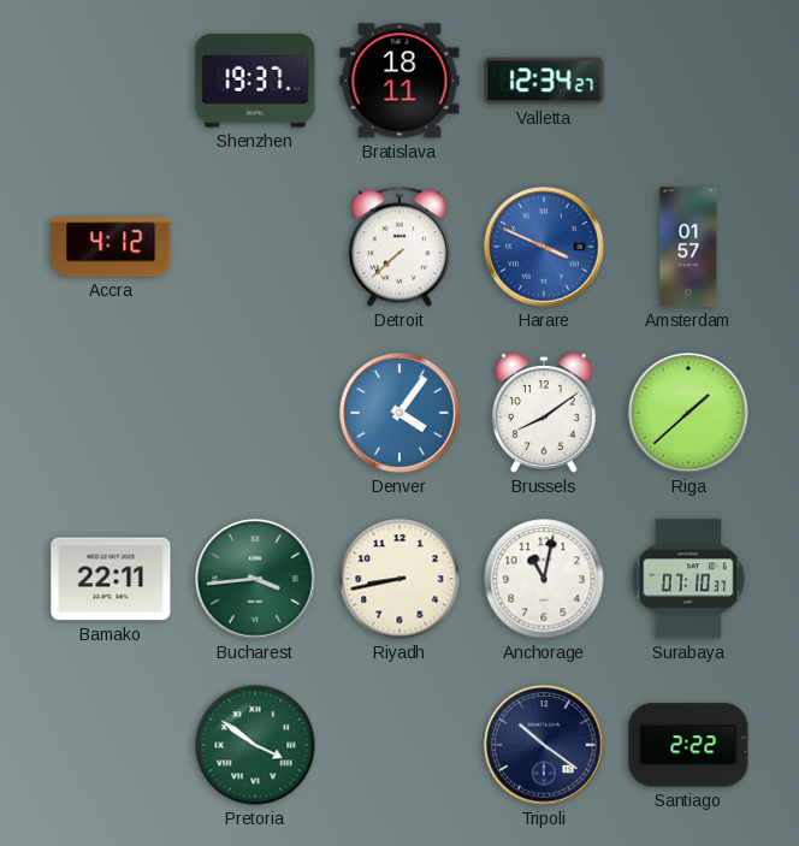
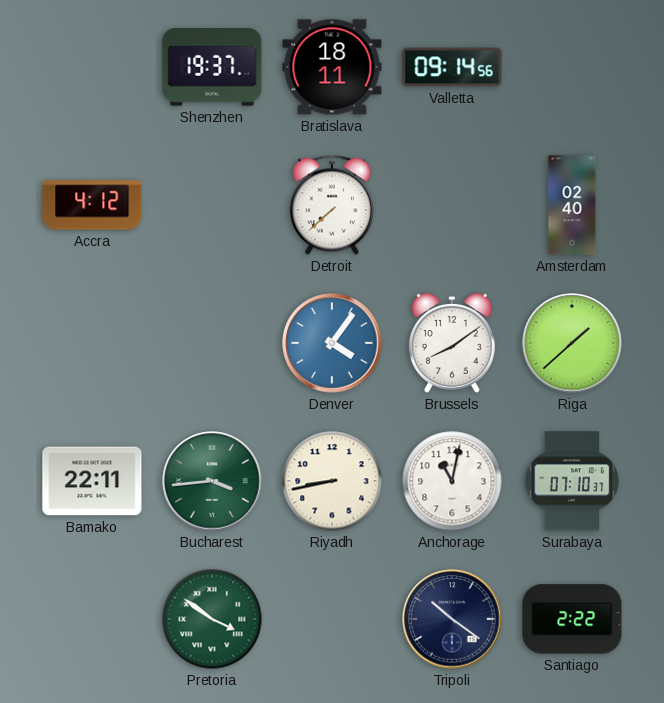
Valletta: 12:34 -> 09:14 (452, 67)
Harare: 3:49 -> none (544, 247)
Amsterdam: 01:57 -> 02:40 (572, 205)
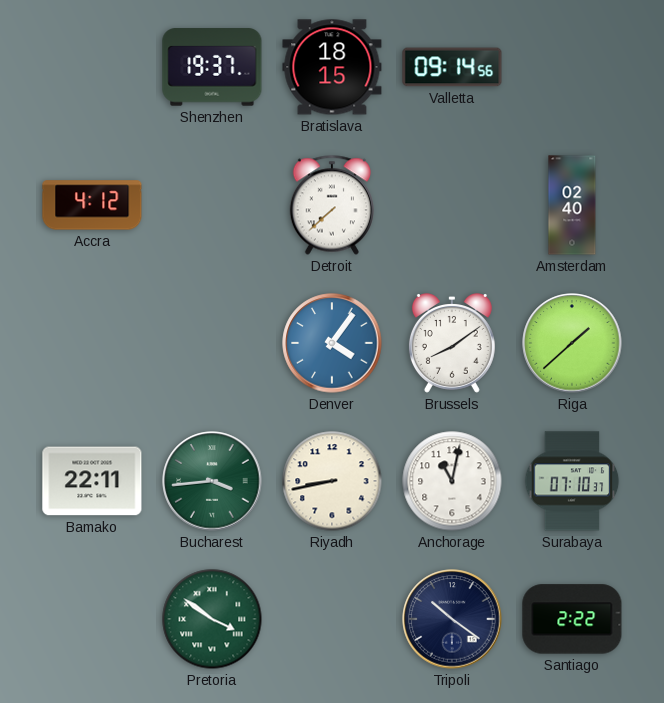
Bratislava: 18:11 -> 18:15 (332, 67)
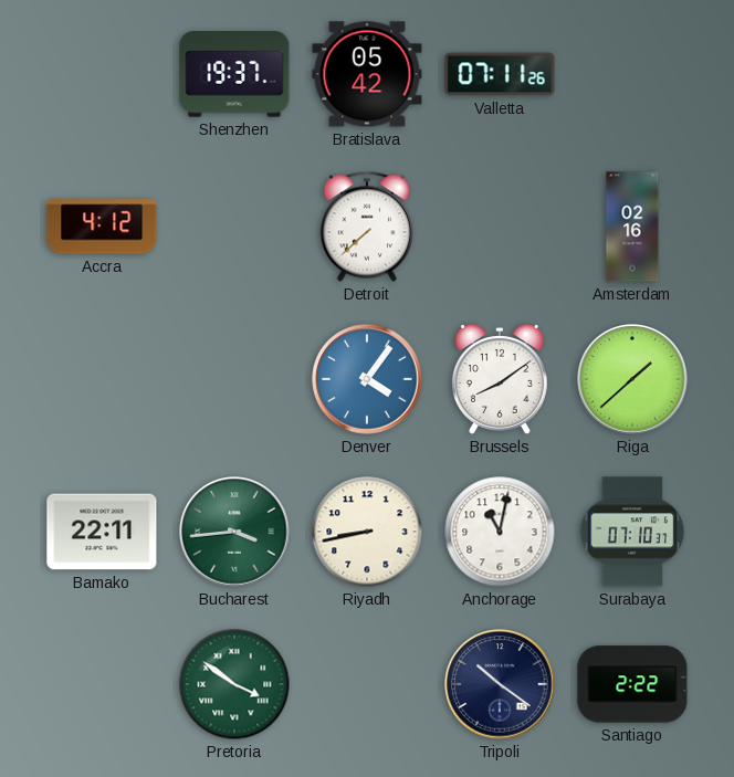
Bratislava: 18:15 -> 05:42 (367, 74)
Valletta: 09:14 -> 07:11 (500, 74)
Amsterdam: 02:40 -> 02:16 (632, 227)
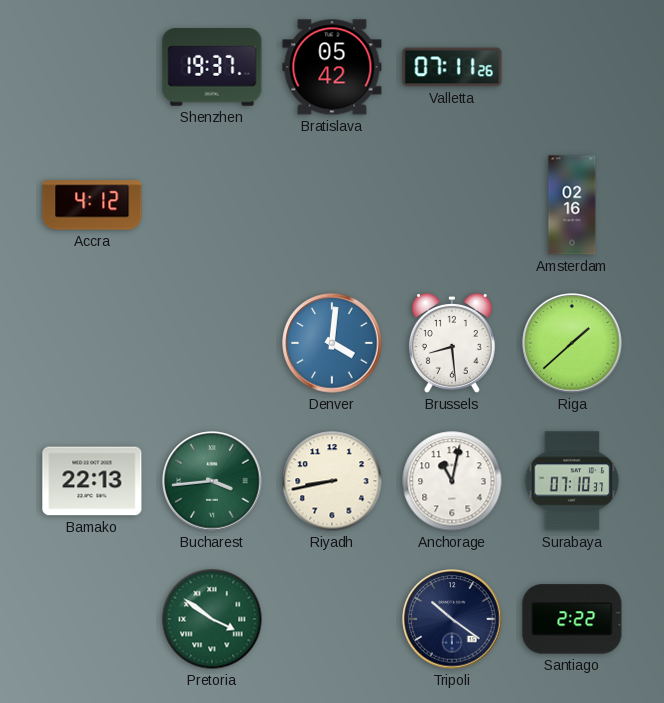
Detroit: 7:38 -> none (367, 227)
Denver: 4:06 -> 4:01 (332, 343)
Brussels: 8:09 -> 8:29 (452, 344)
Bamako: 22:11 -> 22:13 (92, 481)
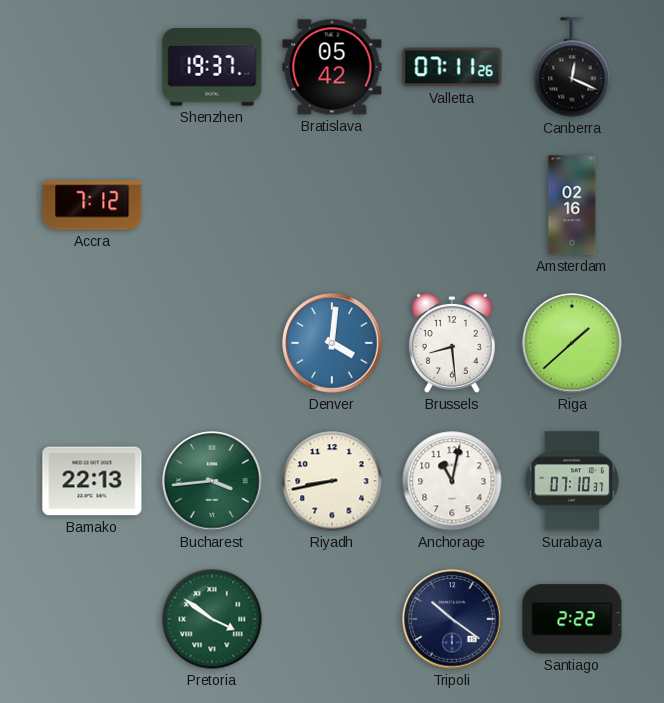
Canberra: none -> 12:19 (572, 67)
Accra: 4:12 -> 7:12 (92, 205)
